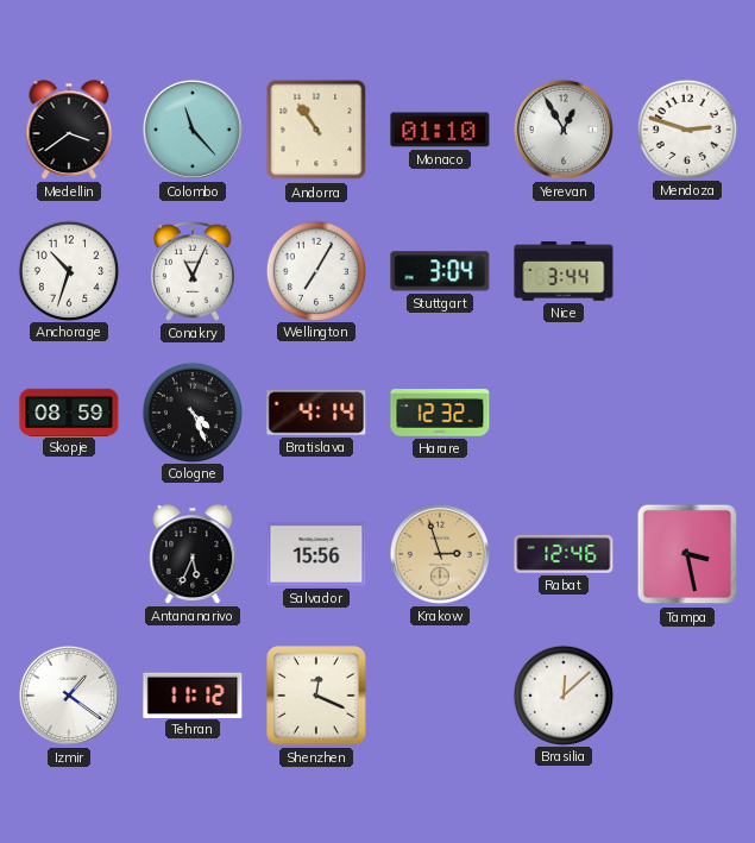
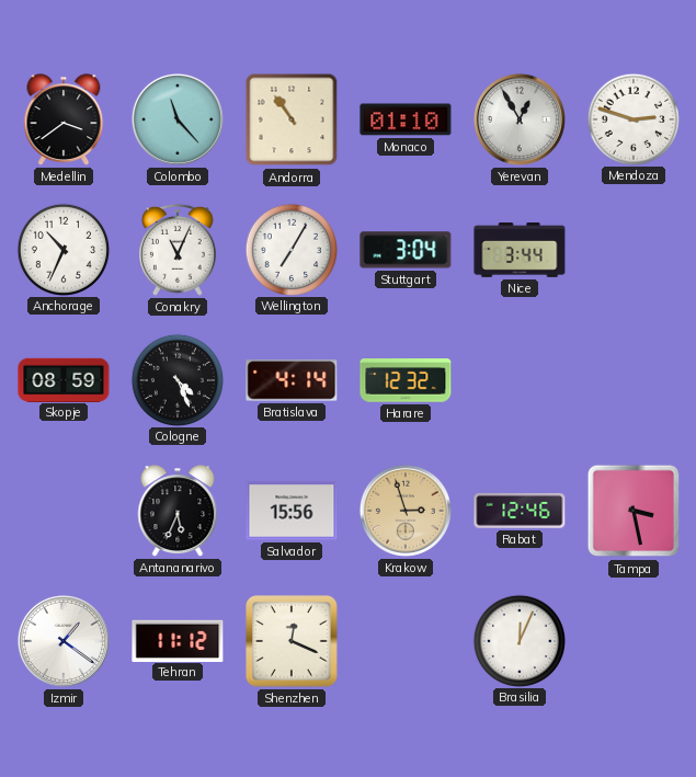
Anchorage: 10:33 -> 10:34 (62, 249)
Brasilia: 12:08 -> 12:04 (518, 640)
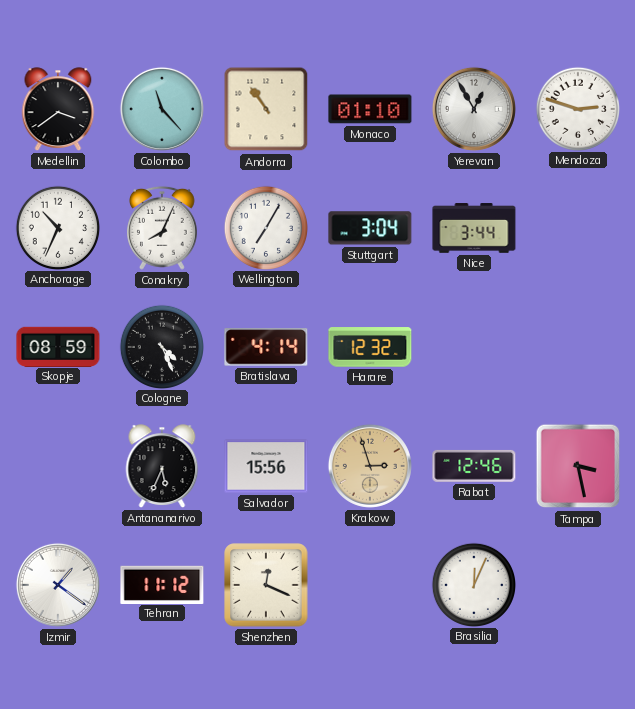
Conakry: 11:04 -> 8:04 (163, 228)
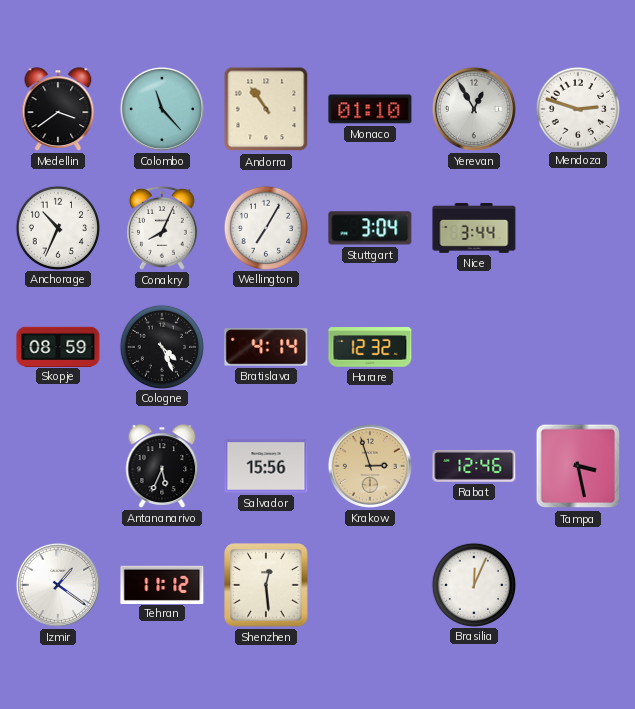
Shenzhen: 12:19 -> 12:29 (266, 585)
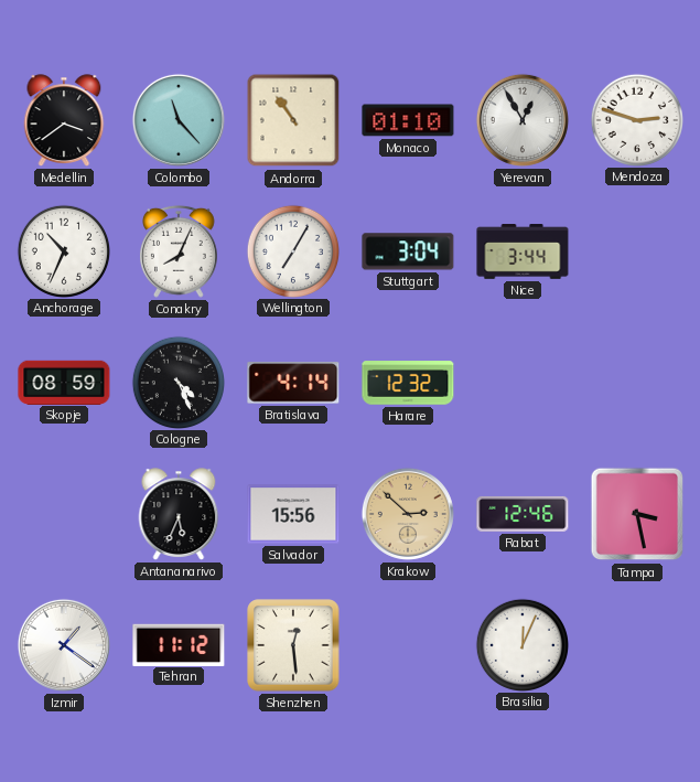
Krakow: 2:57 -> 2:52 (408, 514)
